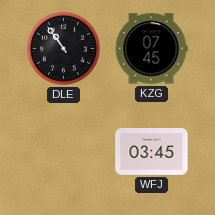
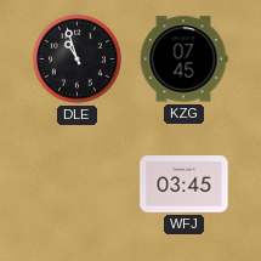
DLE: 10:54 -> 10:57 (76, 58)
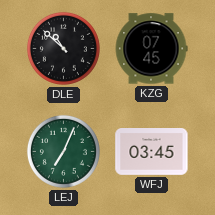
DLE: 10:57 -> 10:52 (63, 48)
LEJ: none -> 7:04 (63, 151)
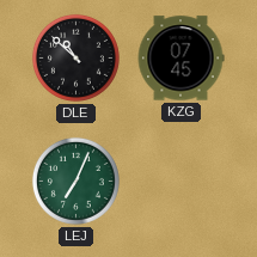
WFJ: 03:45 -> none (152, 152)
